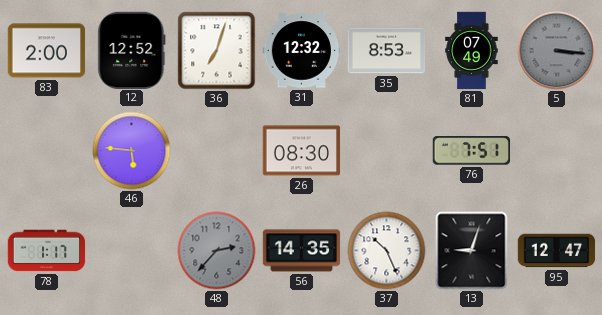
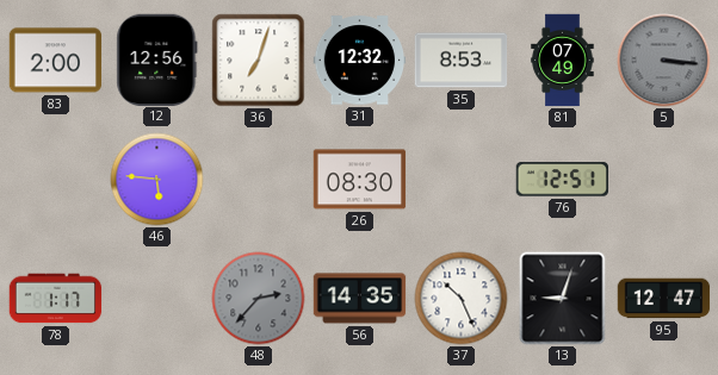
12: 12:52 -> 12:56 (157, 60)
76: 7:51 -> 12:51 (562, 180)
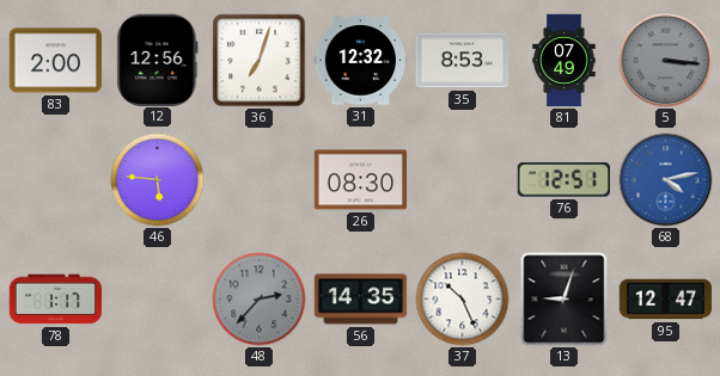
68: none -> 4:13 (666, 180)
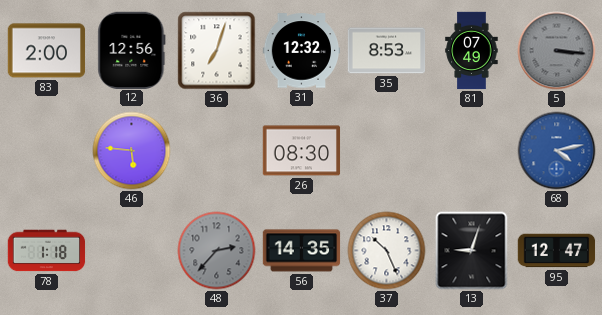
76: 12:51 -> none (563, 180)
78: 1:17 -> 1:18 (47, 251)
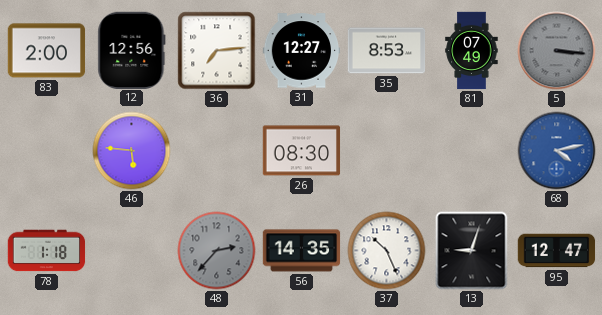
36: 7:03 -> 7:14 (217, 51)
31: 12:32 -> 12:27 (302, 51)
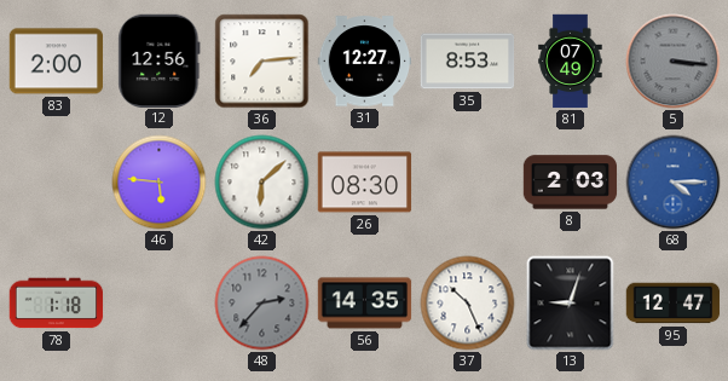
42: none -> 6:08 (262, 183)
8: none -> 2:03 (571, 183)
68: 4:13 -> 4:15 (674, 183)
